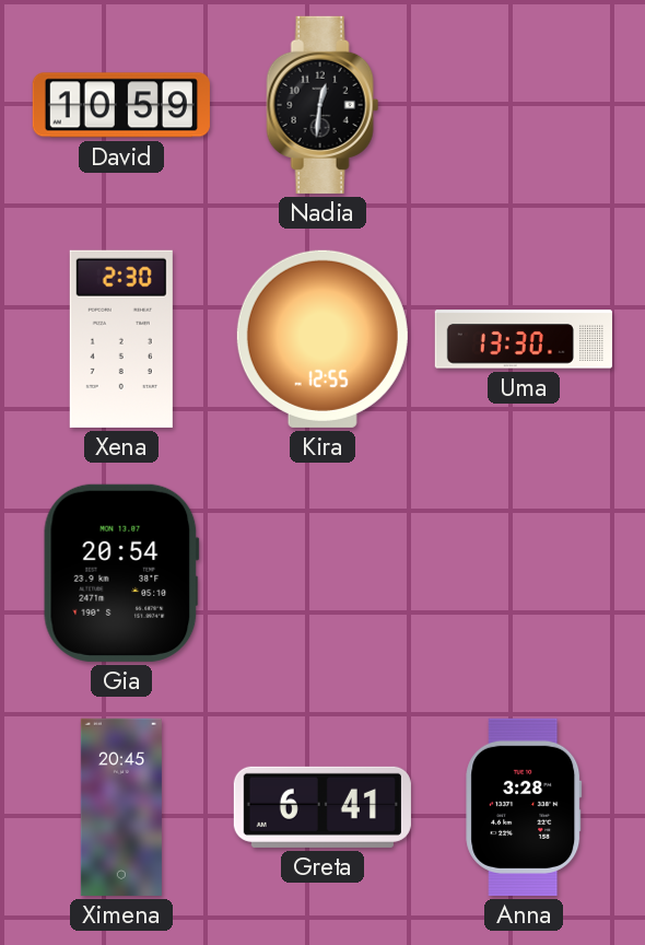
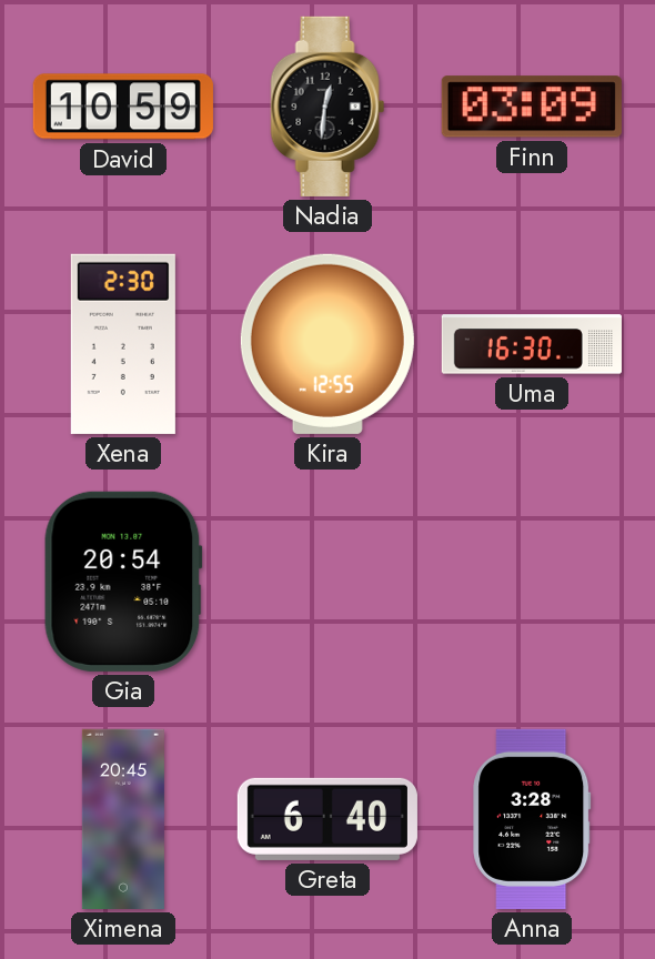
Finn: none -> 03:09 (532, 107)
Uma: 13:30 -> 16:30 (532, 344)
Greta: 6:41 -> 6:40 (327, 819)
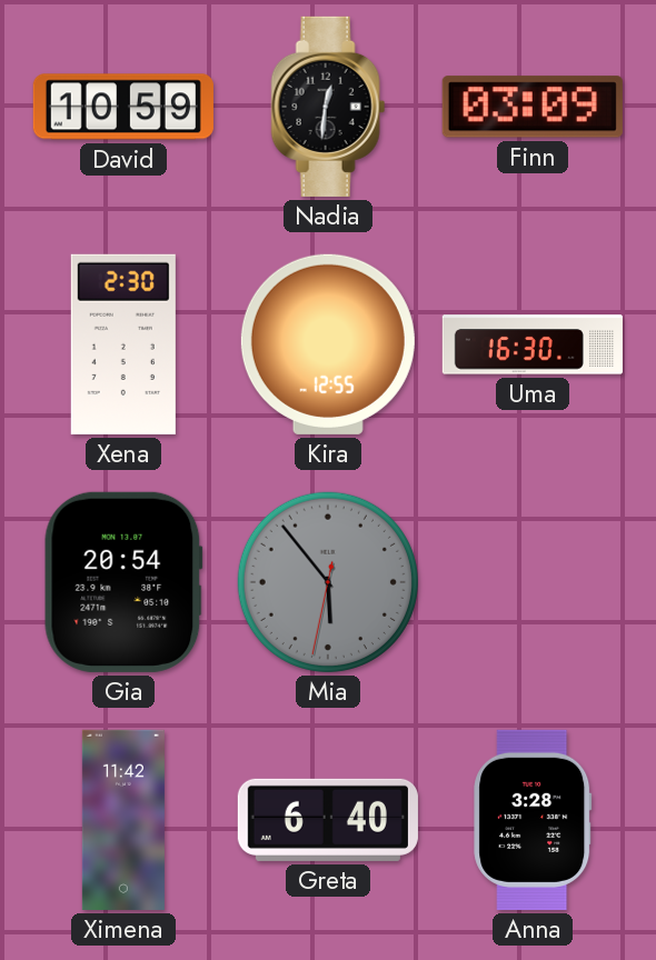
Mia: none -> 5:53 (328, 582)
Ximena: 20:45 -> 11:42 (123, 820)
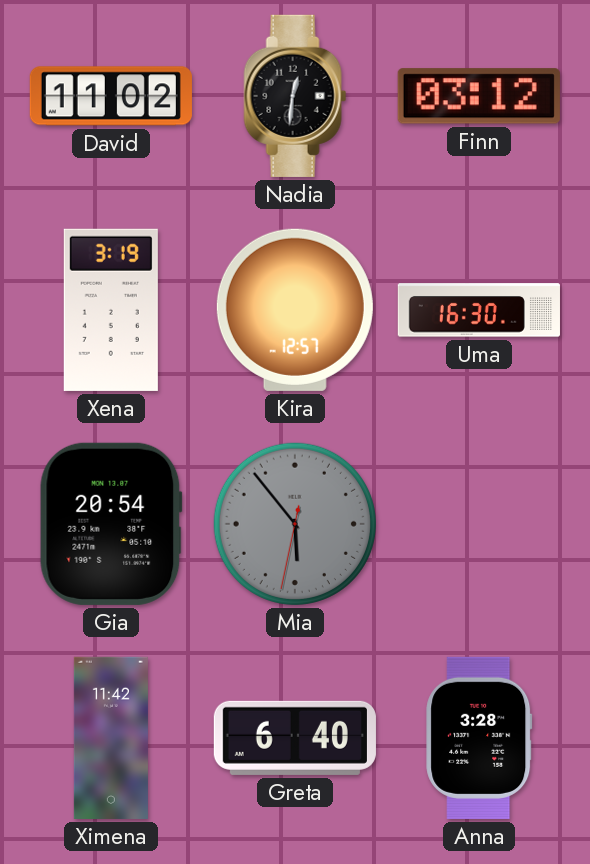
David: 10:59 -> 11:02 (111, 96)
Finn: 03:09 -> 03:12 (479, 96)
Xena: 2:30 -> 3:19 (111, 310)
Kira: 12:55 -> 12:57 (295, 310)
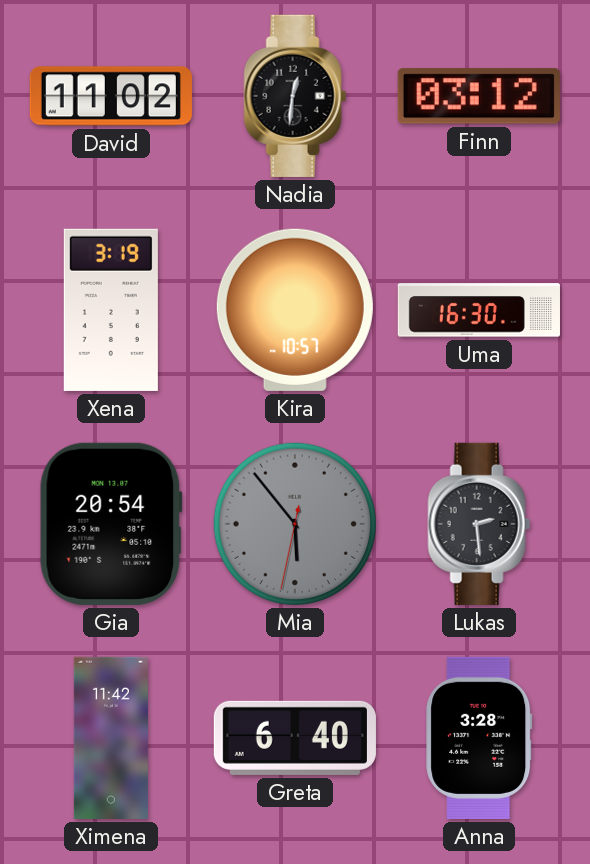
Kira: 12:57 -> 10:57 (295, 310)
Lukas: none -> 2:29 (479, 524)
